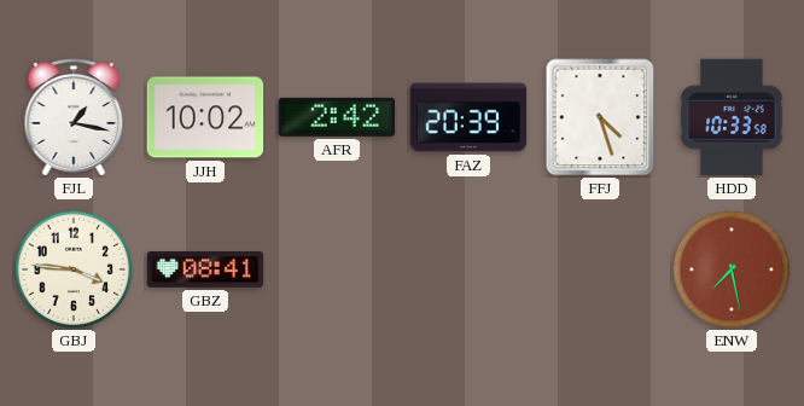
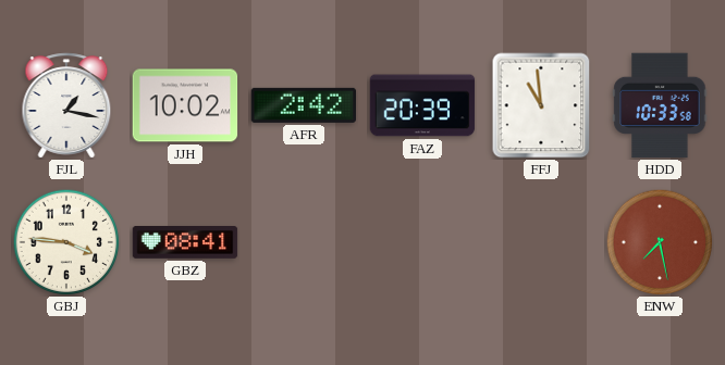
FFJ: 4:27 -> 10:59 (541, 105)
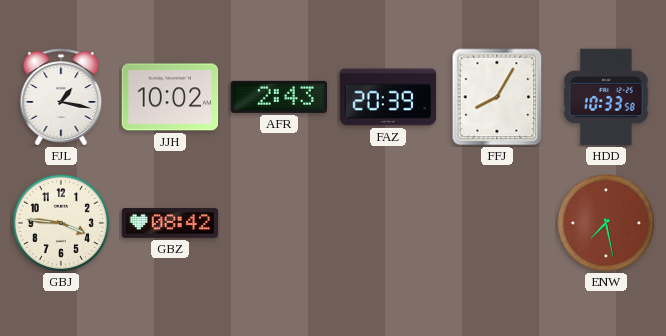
AFR: 2:42 -> 2:43 (279, 97)
FFJ: 10:59 -> 8:05 (497, 97)
GBZ: 08:41 -> 08:42 (170, 224)
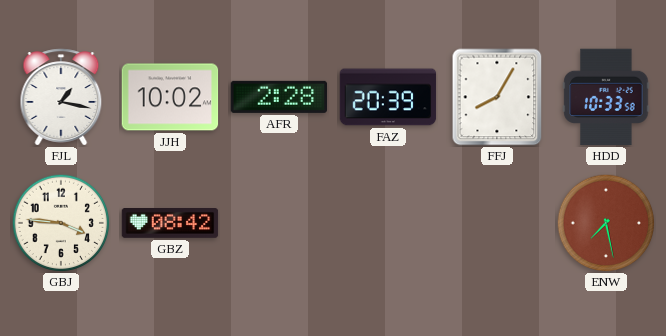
AFR: 2:43 -> 2:28 (279, 97)
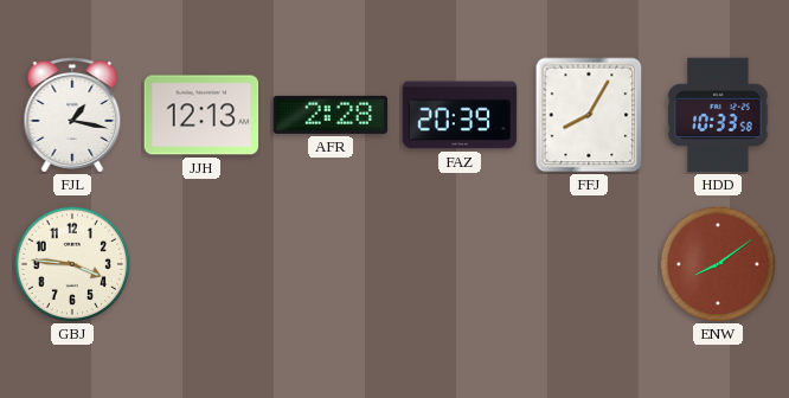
JJH: 10:02 -> 12:13 (201, 115)
GBZ: 08:42 -> none (170, 224)
ENW: 7:28 -> 8:09 (718, 264)
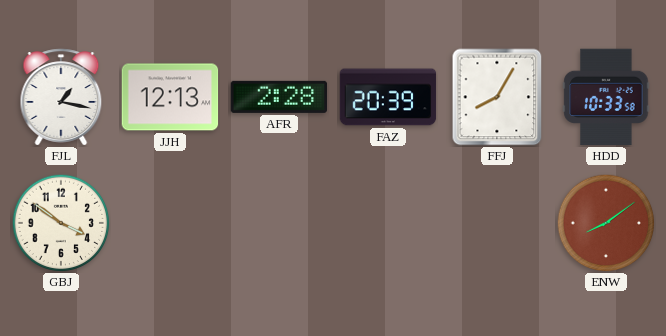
GBJ: 3:46 -> 3:51 (61, 223)
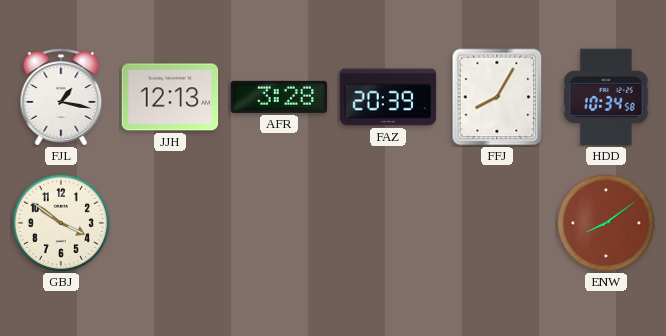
AFR: 2:28 -> 3:28 (279, 97)
HDD: 10:33 -> 10:34 (606, 97)
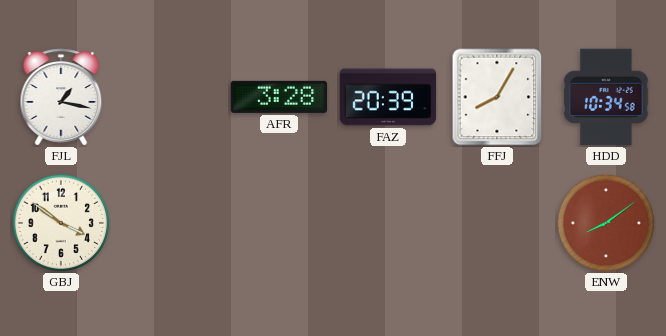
JJH: 12:13 -> none (170, 97)
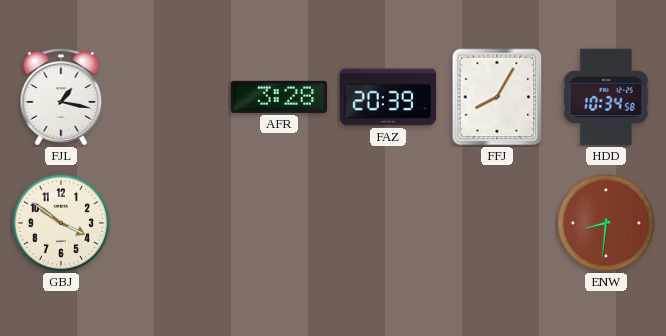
ENW: 8:09 -> 8:31 (606, 223)
